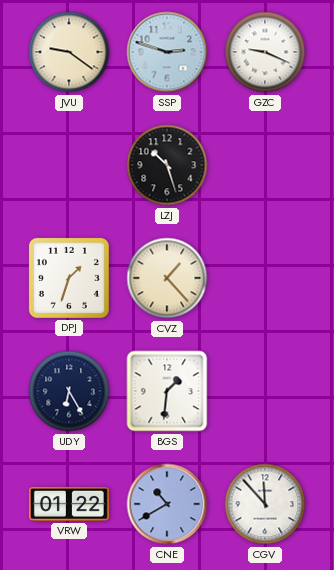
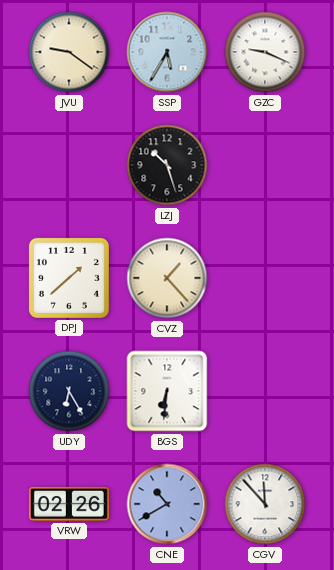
SSP: 2:48 -> 5:35 (167, 52)
DPJ: 1:33 -> 1:38 (69, 278)
BGS: 1:31 -> 6:31 (167, 391)
VRW: 01:22 -> 02:26 (69, 504)
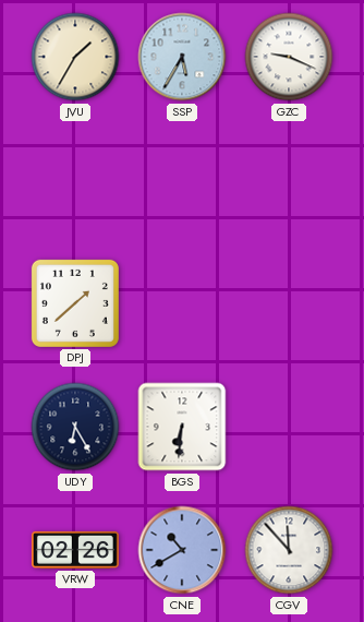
JVU: 9:21 -> 1:35 (75, 57)
LZJ: 10:27 -> none (167, 165)
CVZ: 1:23 -> none (167, 278)
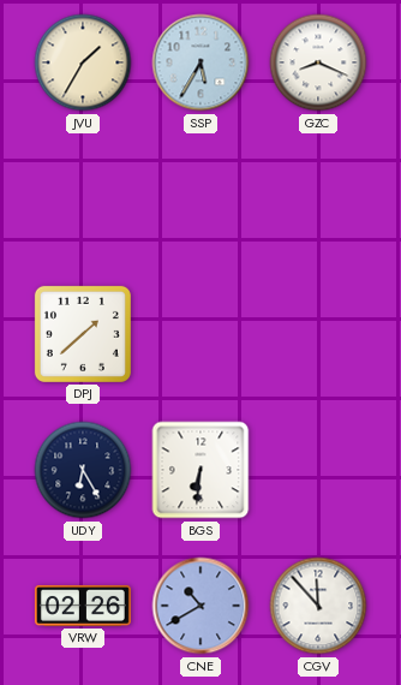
GZC: 9:19 -> 8:19 (318, 62)
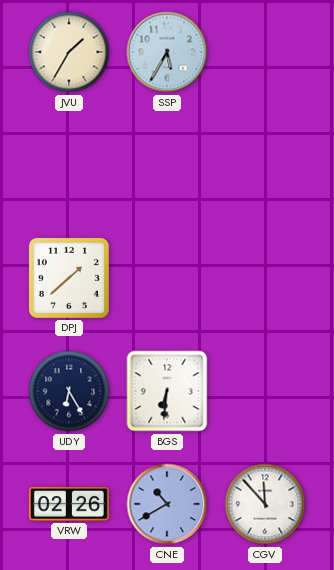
GZC: 8:19 -> none (318, 62)
